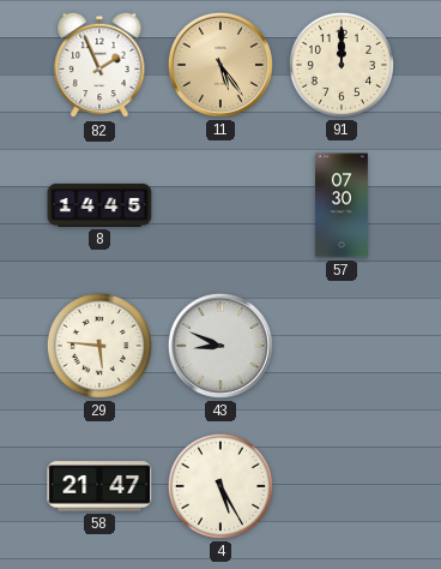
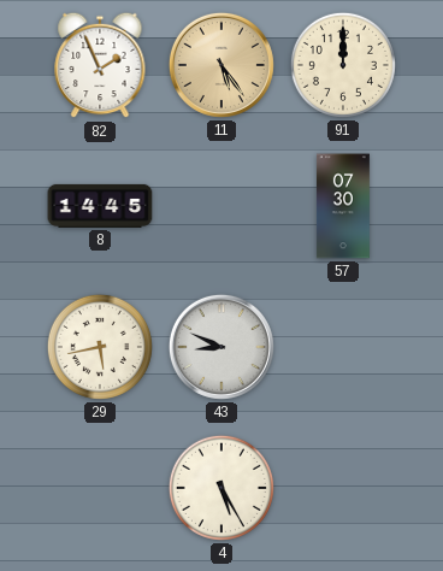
29: 5:46 -> 5:43 (100, 347)
58: 21:47 -> none (99, 486)
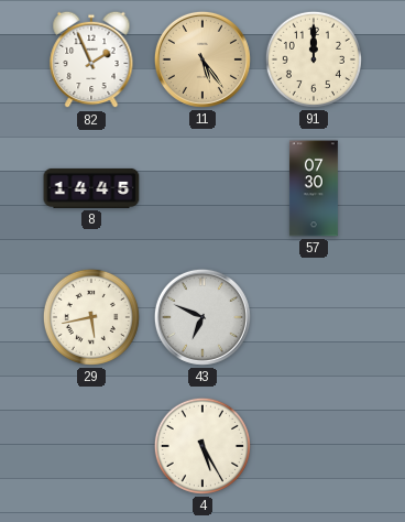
43: 8:49 -> 6:49 (202, 317)
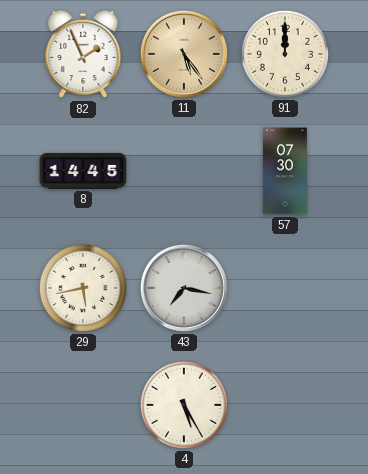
43: 6:49 -> 7:17 (184, 288)
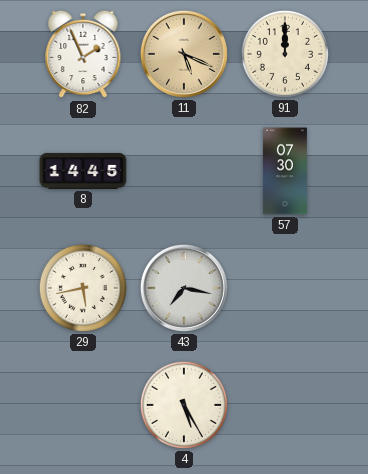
11: 5:24 -> 5:19 (184, 54)
